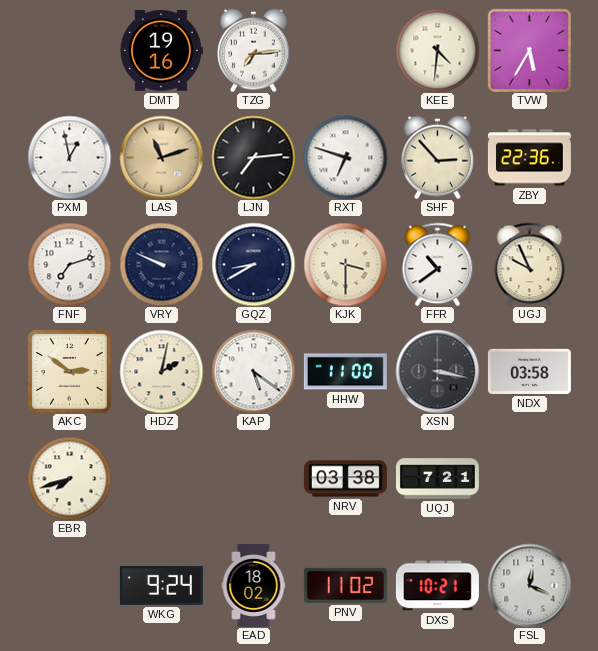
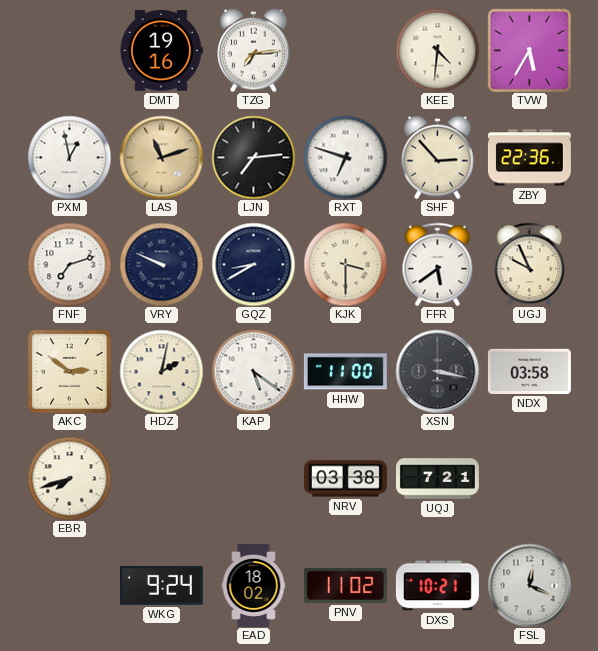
FFR: 10:39 -> 5:39 (438, 264)
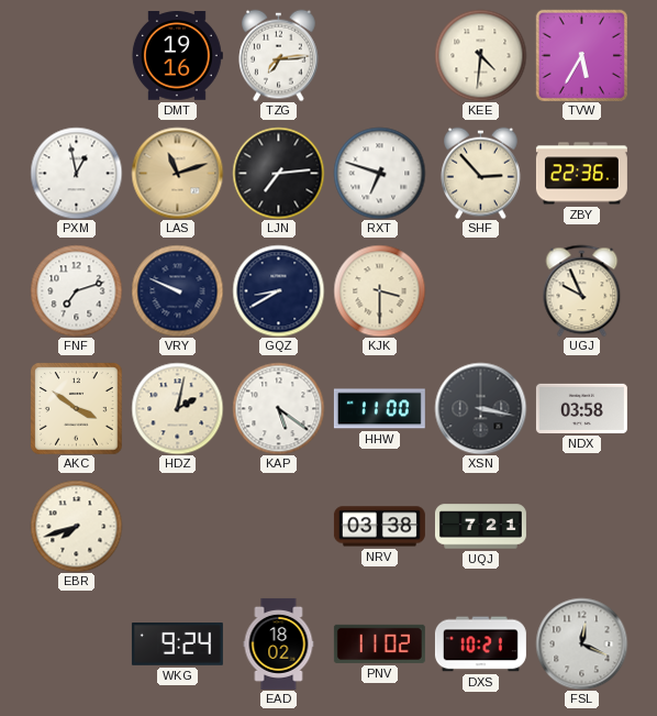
FFR: 5:39 -> none (438, 264)
AKC: 2:51 -> 3:51 (76, 408)
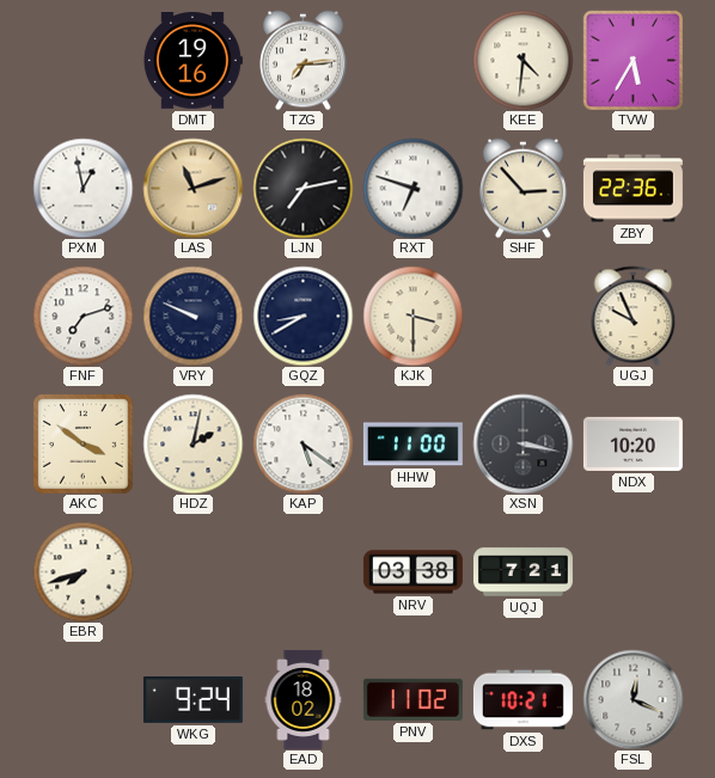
LJN: 7:14 -> 7:13 (302, 188)
NDX: 03:58 -> 10:20 (632, 443)
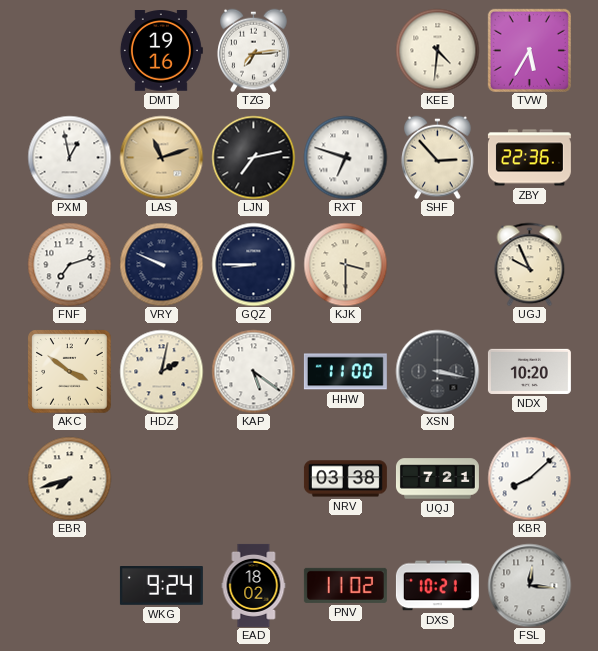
GQZ: 8:40 -> 8:45 (253, 264)
KBR: none -> 8:08 (529, 478)
FSL: 12:19 -> 12:16 (529, 585)
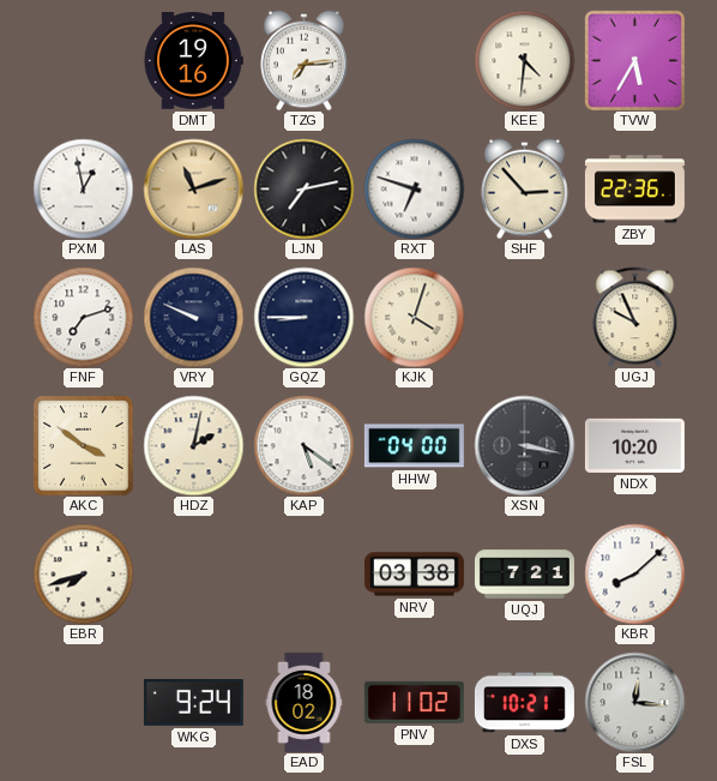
KJK: 3:30 -> 4:03 (414, 317)
HHW: 11:00 -> 04:00 (414, 446)
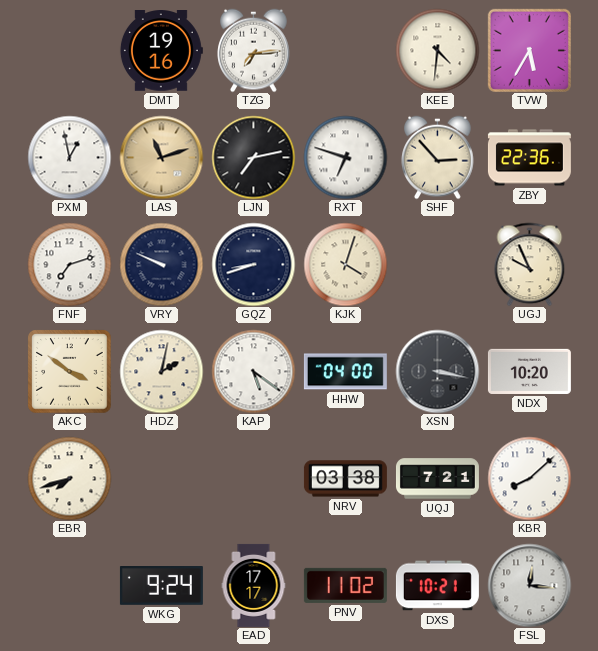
GQZ: 8:45 -> 8:42 (253, 264)
EAD: 18:02 -> 17:17 (254, 585)
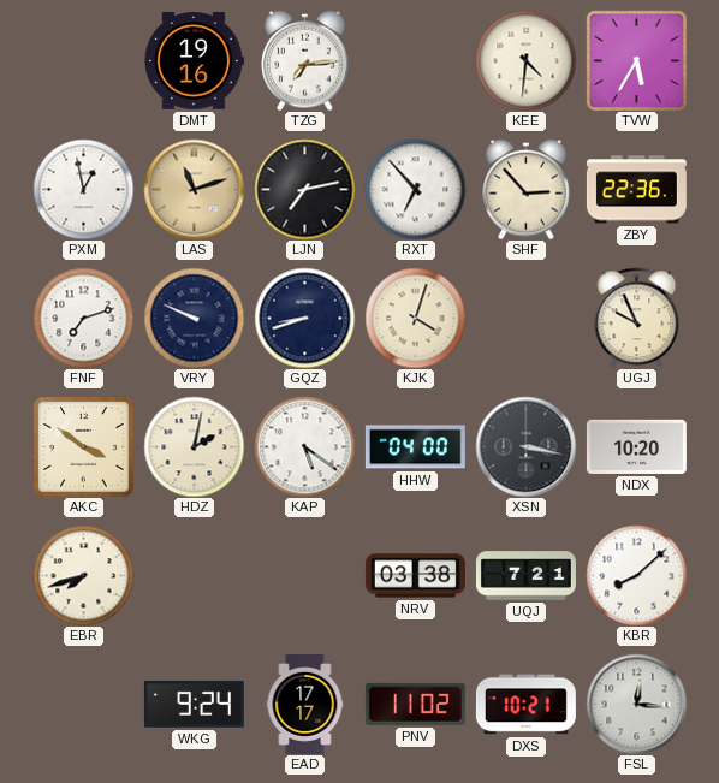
RXT: 6:48 -> 6:53 (415, 189)
